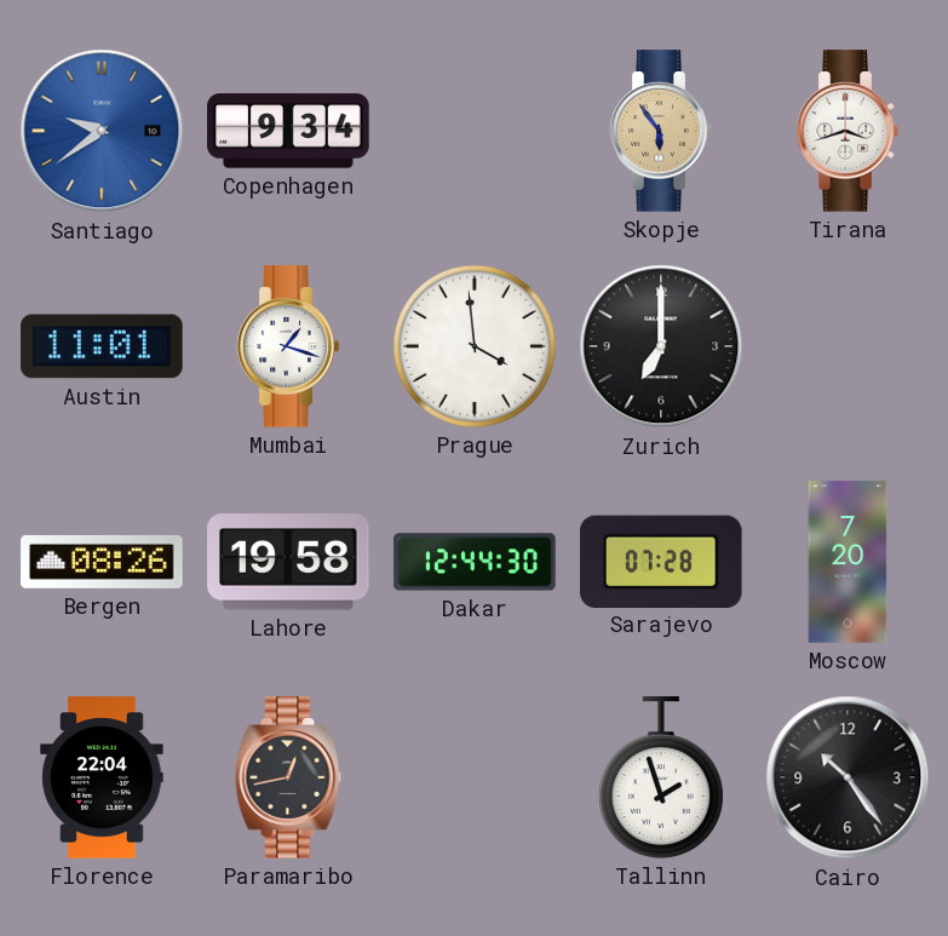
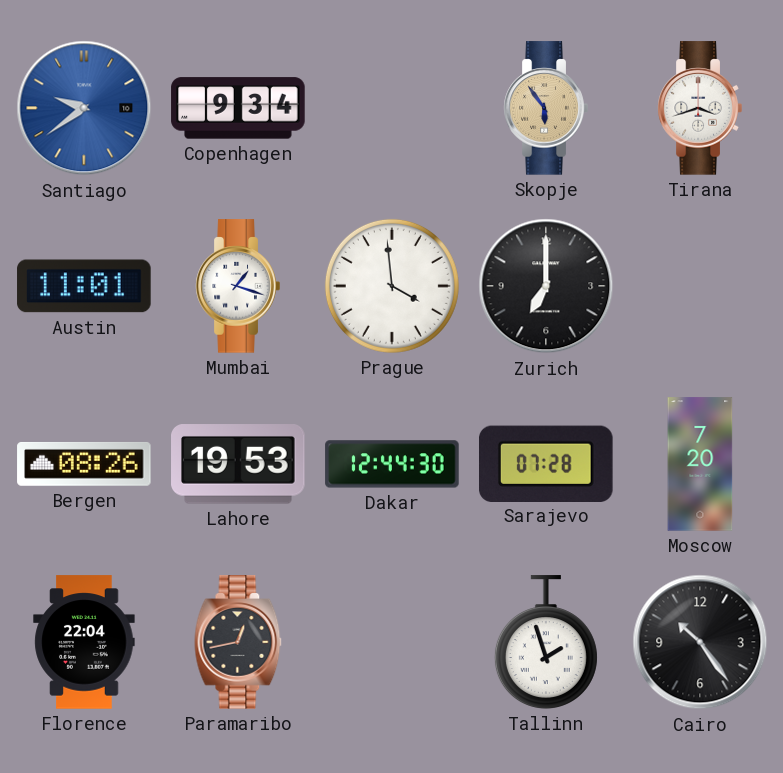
Lahore: 19:58 -> 19:53 (238, 464)
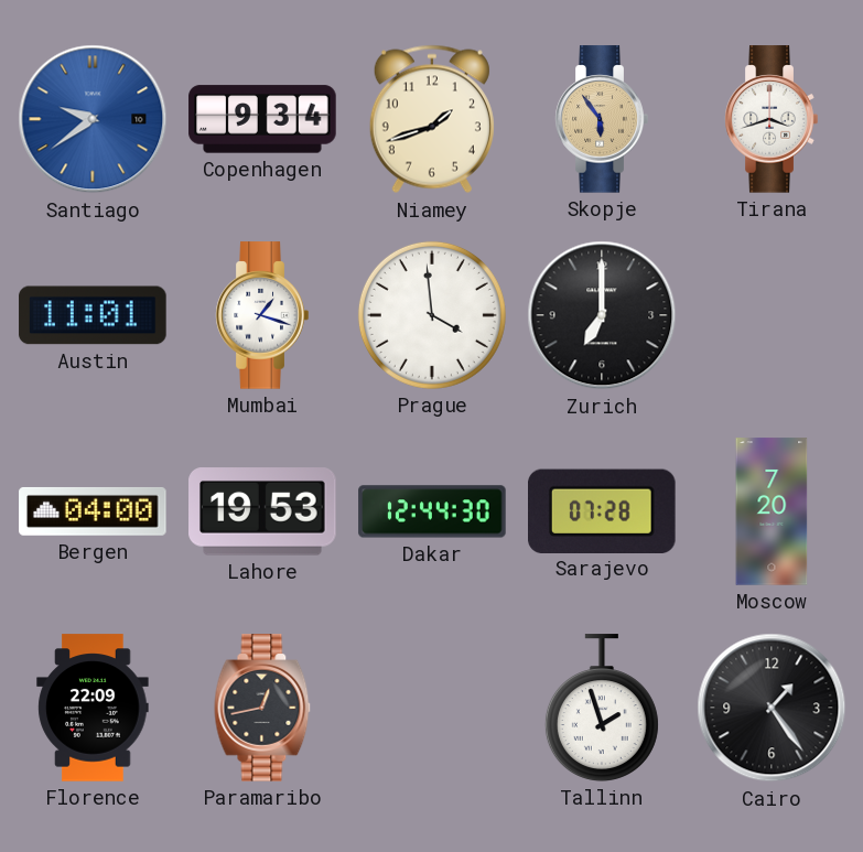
Niamey: none -> 1:42 (432, 119)
Bergen: 08:26 -> 04:00 (93, 511)
Florence: 22:04 -> 22:09 (93, 708)
Cairo: 10:24 -> 1:24 (772, 708)
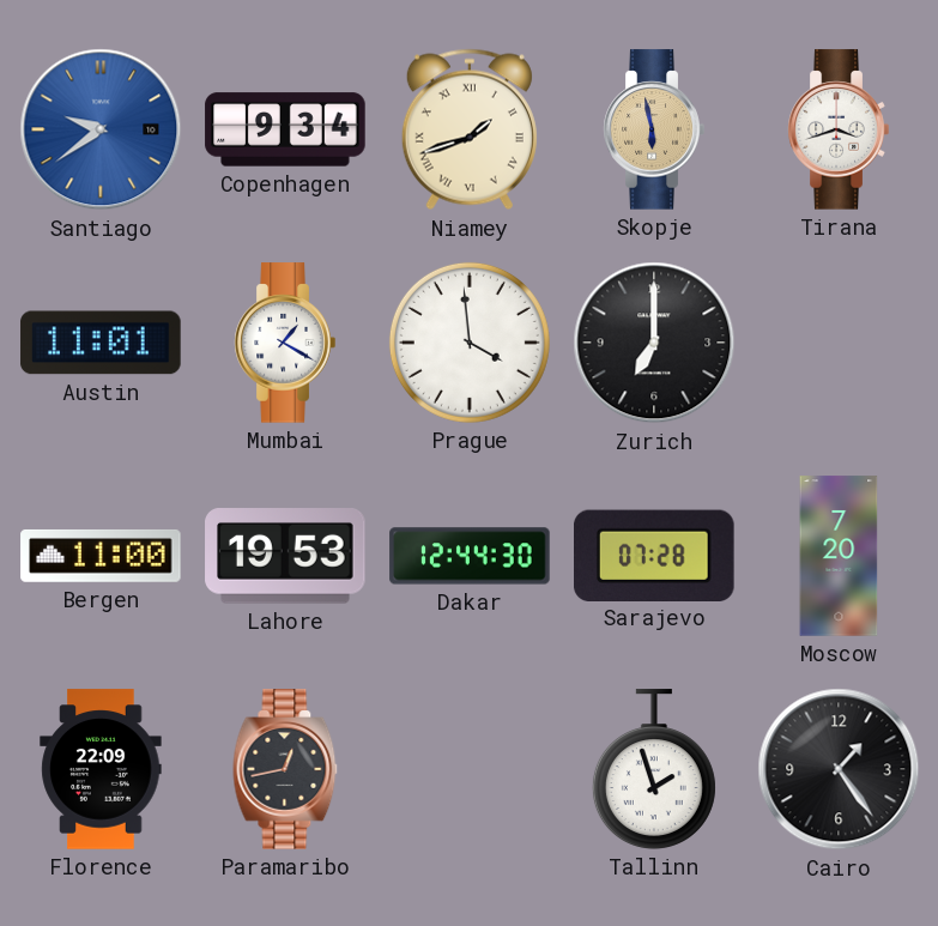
Niamey numerals: Arabic -> Roman (470, 129)
Skopje: 5:54 -> 5:58 (654, 129)
Mumbai: 1:18 -> 1:20 (285, 343)
Bergen: 04:00 -> 11:00 (101, 556)
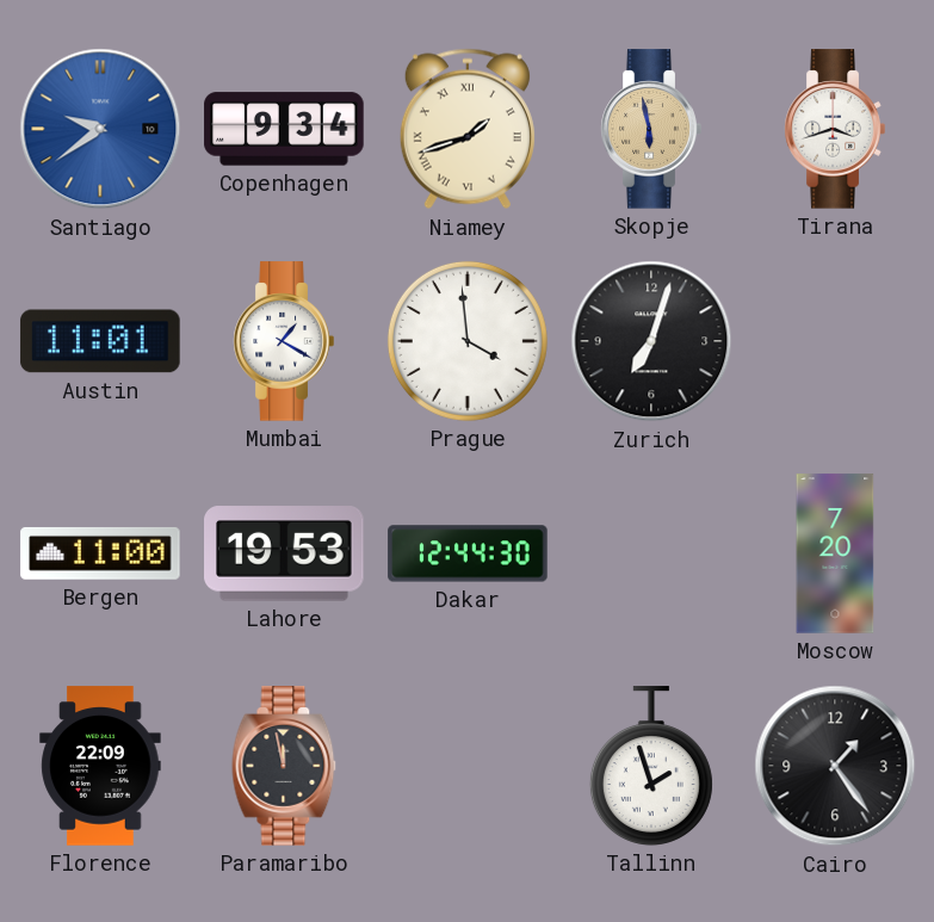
Zurich: 7:00 -> 7:03 (651, 341)
Sarajevo: 07:28 -> none (655, 555)
Paramaribo: 12:43 -> 11:58 (284, 766)
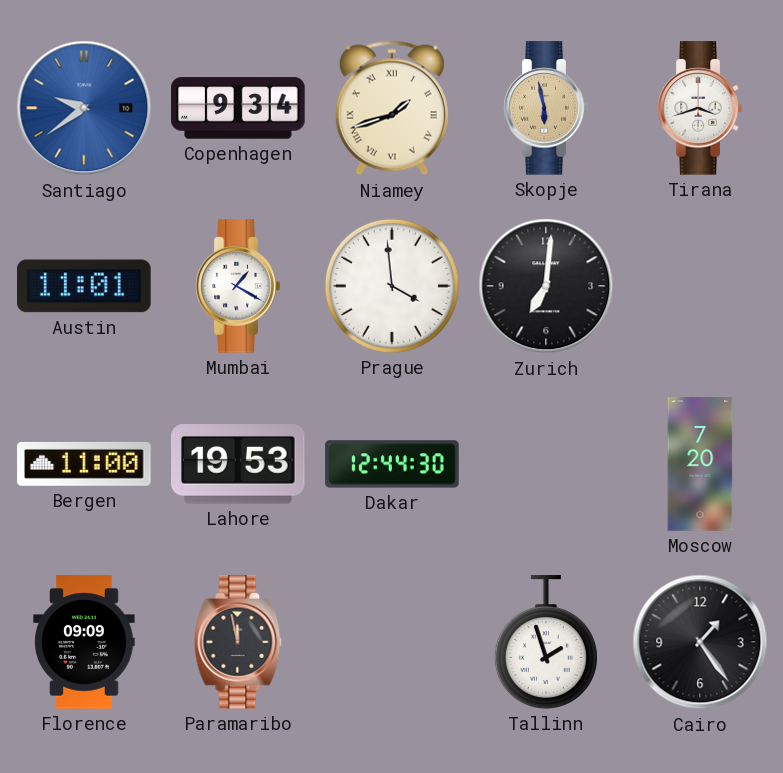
Zurich: 7:03 -> 7:01 (546, 286)
Florence: 22:09 -> 09:09 (84, 642)
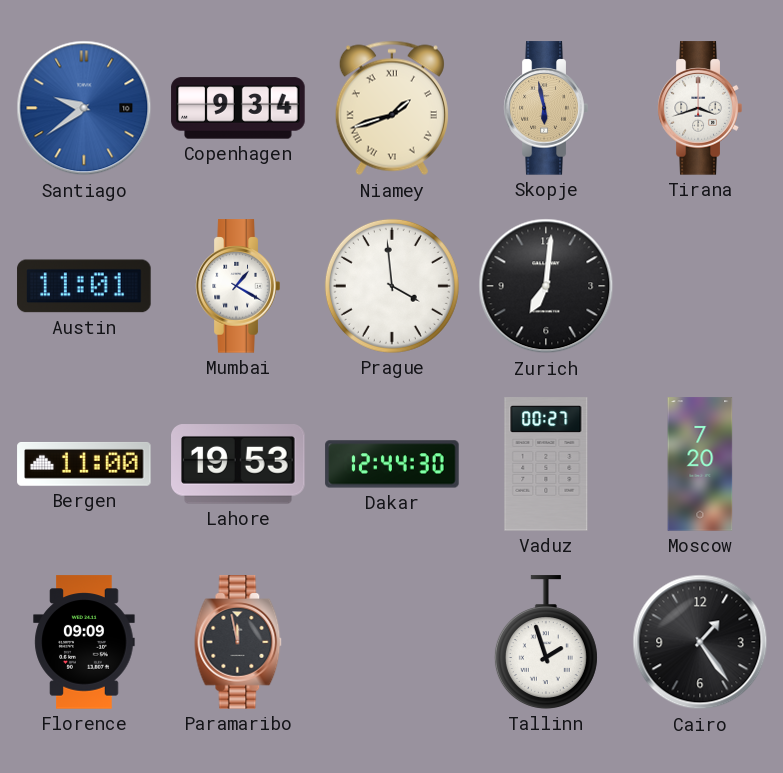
Vaduz: none -> 00:27 (546, 464)
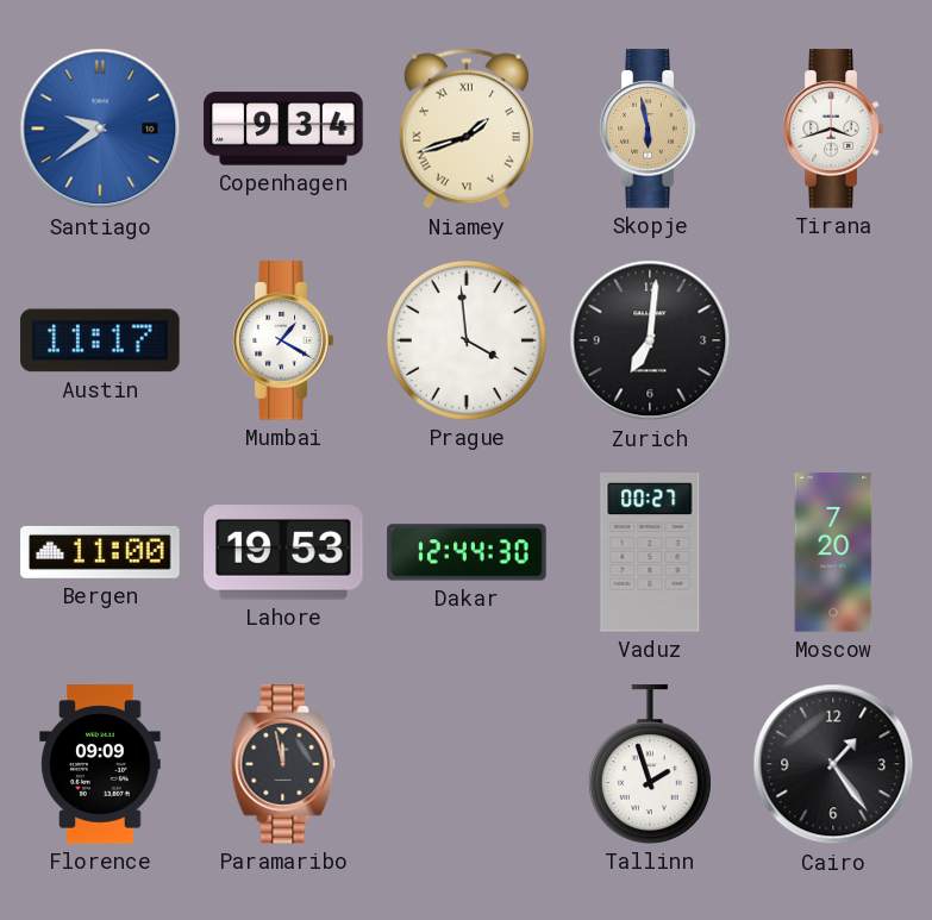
Austin: 11:01 -> 11:17 (100, 340)
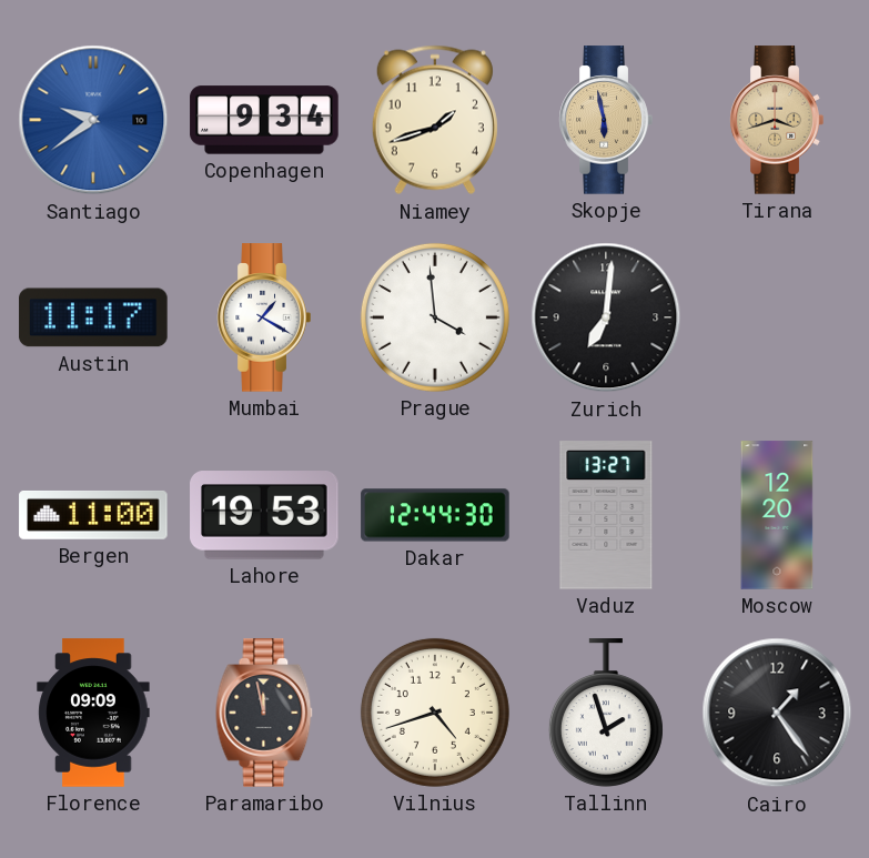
Niamey numerals: Roman -> Arabic (435, 120)
Tirana dial: white -> champagne (777, 120)
Vaduz: 00:27 -> 13:27 (606, 515)
Moscow: 7:20 -> 12:20 (777, 515)
Vilnius: none -> 4:42 (435, 713)
